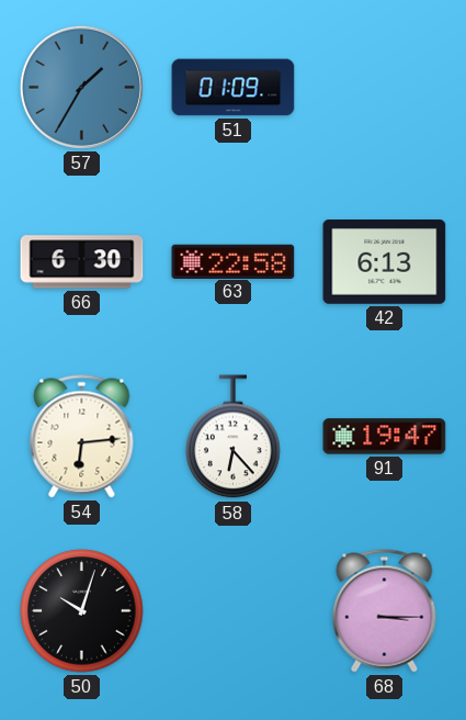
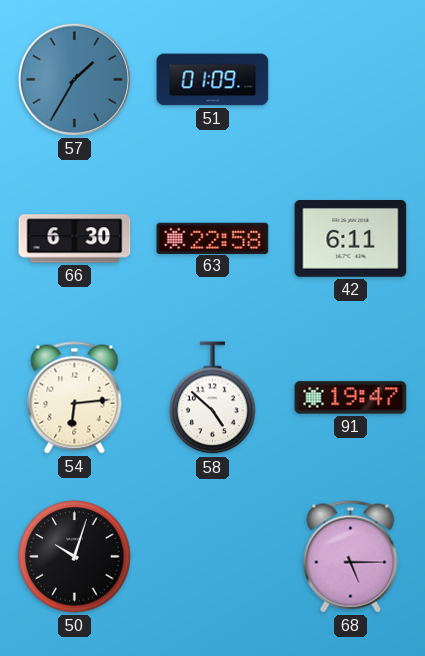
42: 6:13 -> 6:11 (351, 239)
58: 6:23 -> 4:52 (213, 398)
68: 3:15 -> 5:15 (351, 557)
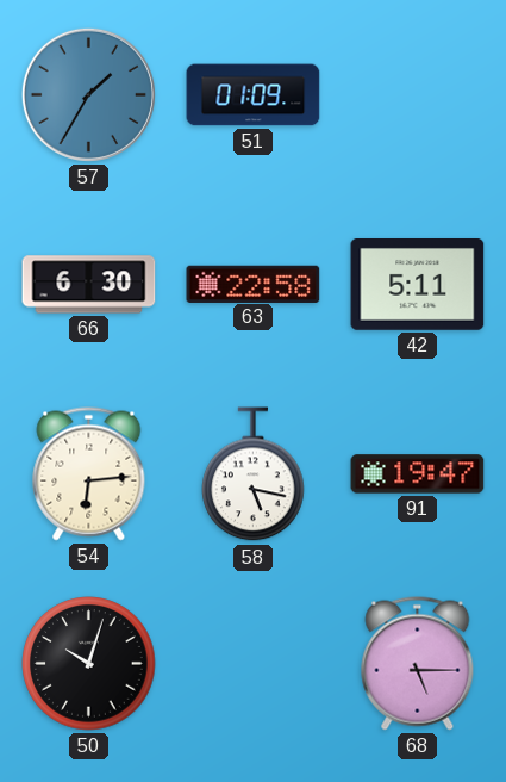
42: 6:11 -> 5:11 (418, 285)
58: 4:52 -> 5:17 (254, 474)
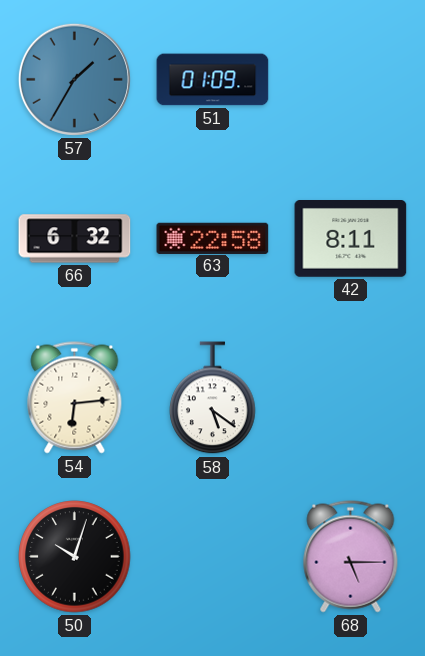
66: 6:30 -> 6:32 (75, 239)
42: 5:11 -> 8:11 (351, 239)
58: 5:17 -> 5:21 (213, 398)
91: 19:47 -> none (418, 474)
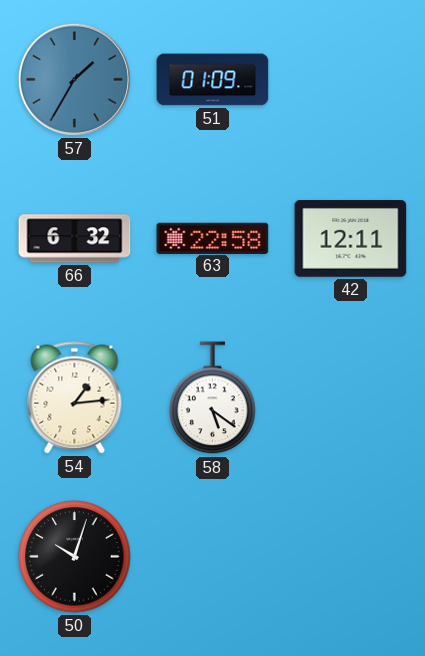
42: 8:11 -> 12:11 (351, 239)
54: 6:14 -> 1:14 (75, 398)
68: 5:15 -> none (351, 557)
